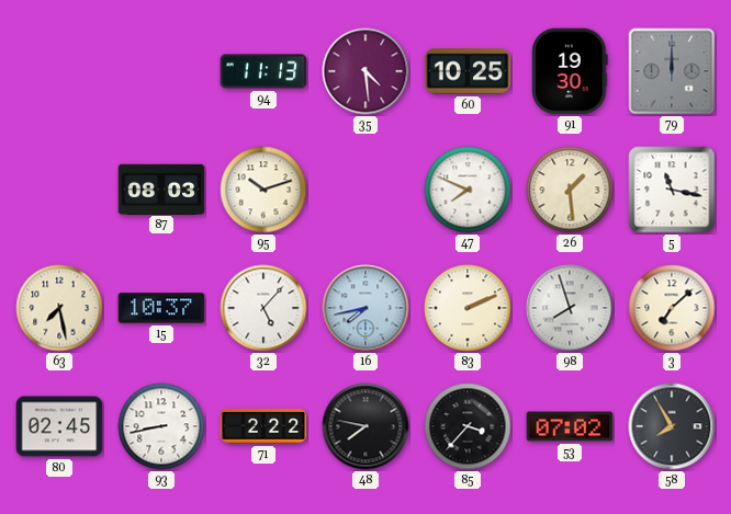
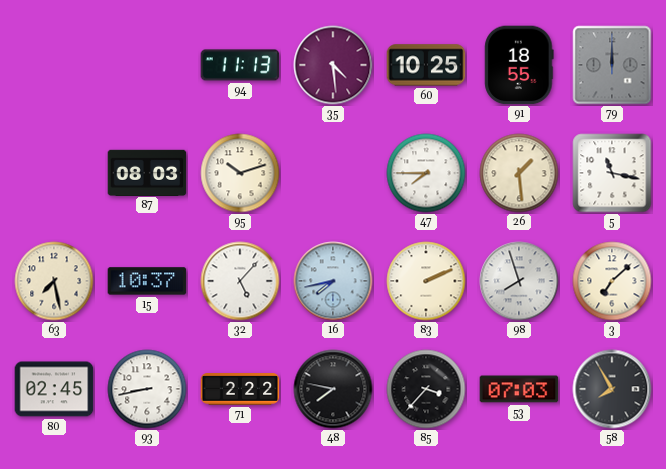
91: 19:30 -> 18:55 (519, 65)
47: 7:49 -> 7:45 (426, 173)
53: 07:02 -> 07:03 (519, 389)
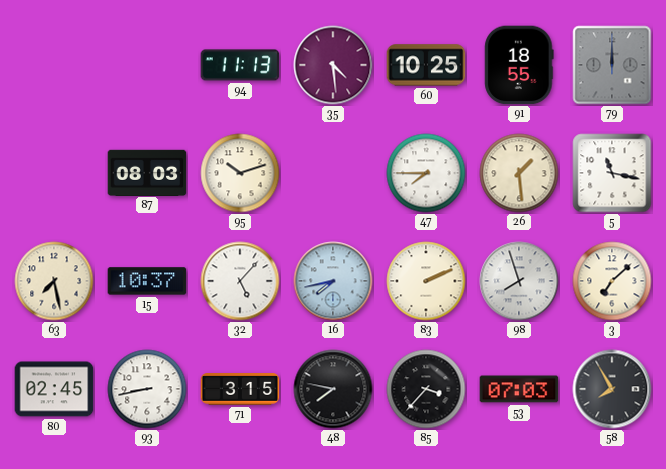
71: 2:22 -> 3:15 (240, 389)
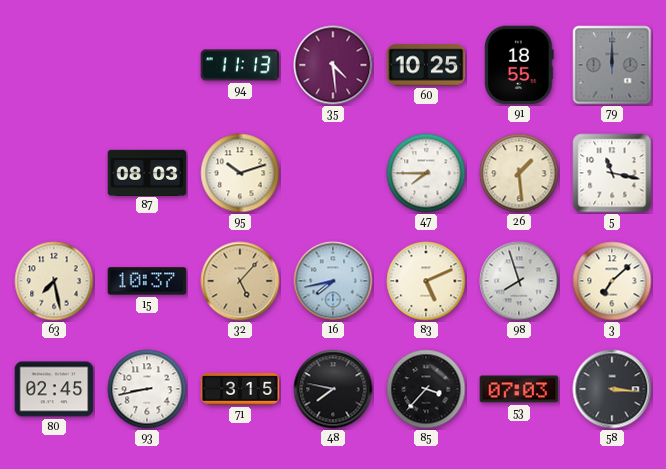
32 dial: white -> champagne (240, 281)
83: 2:11 -> 5:11 (426, 281)
58: 7:55 -> 3:16 (612, 389)
